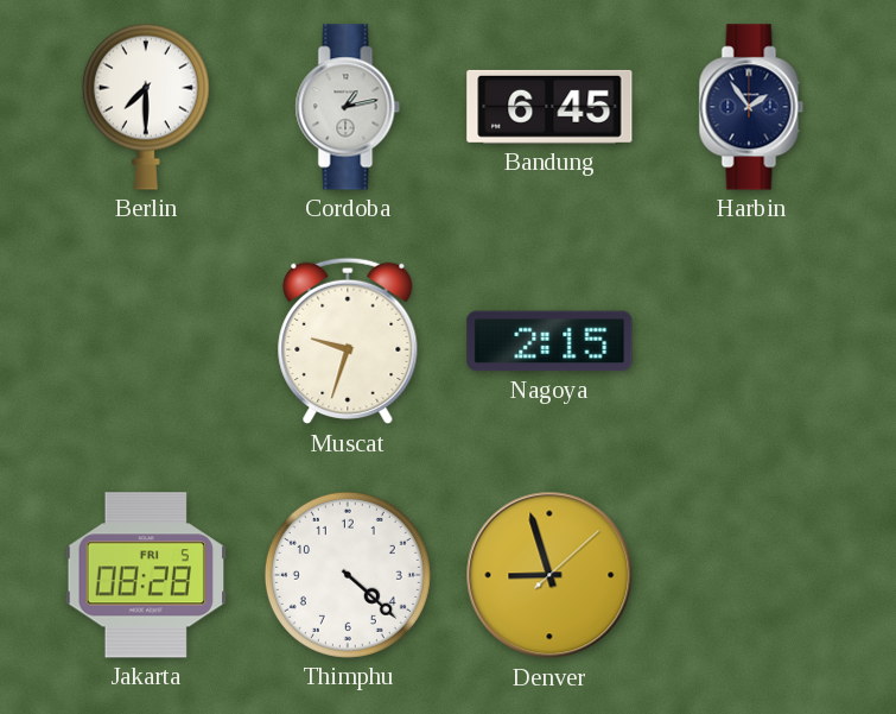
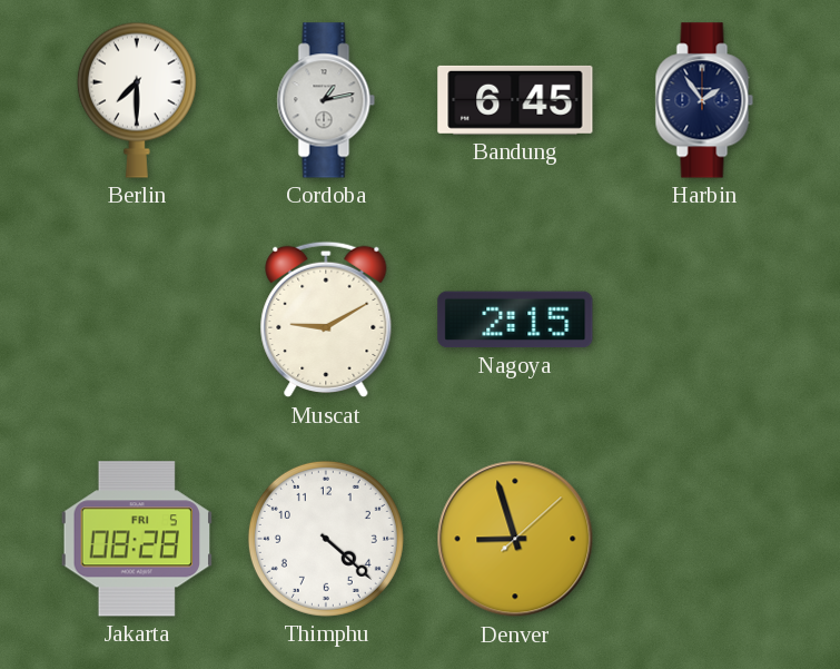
Muscat: 9:33 -> 9:10 (326, 319)
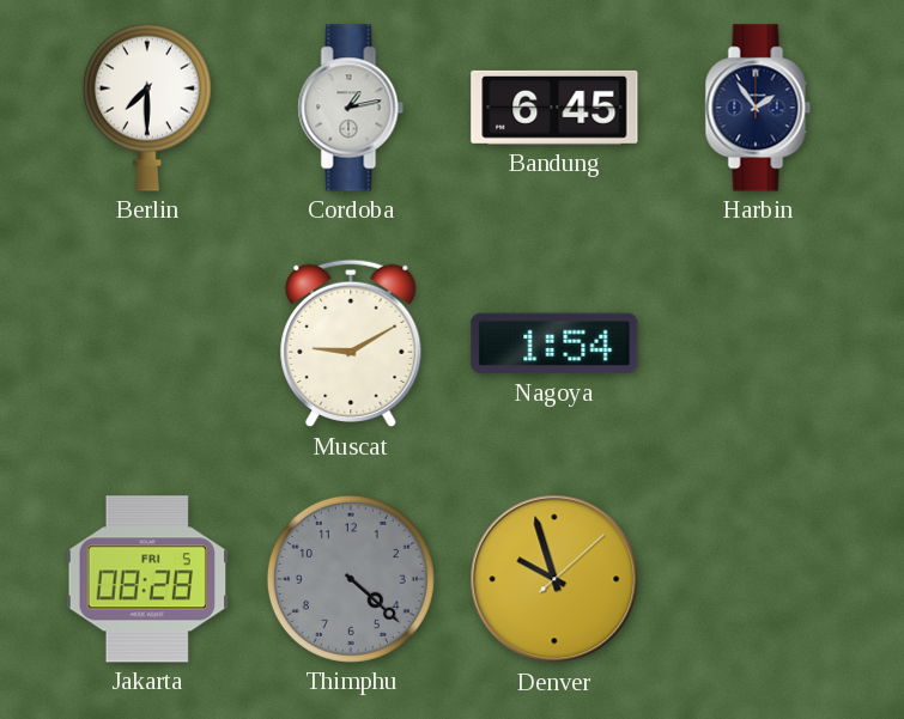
Nagoya: 2:15 -> 1:54 (554, 343)
Thimphu dial: white -> grey (351, 579)
Denver: 8:57 -> 9:57 (554, 579)
